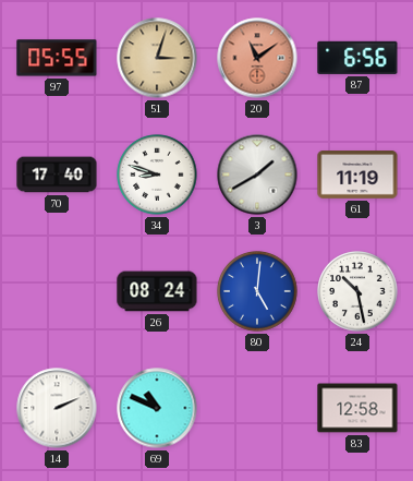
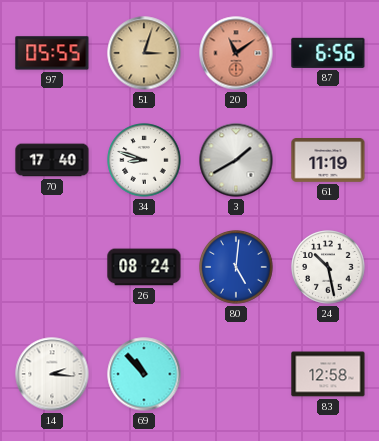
14: 2:11 -> 2:16 (52, 374)
69: 10:49 -> 10:53 (144, 374)
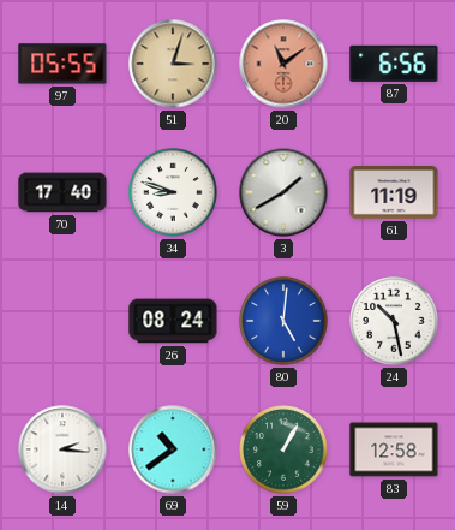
69: 10:53 -> 10:39 (173, 449)
59: none -> 1:05 (283, 449)
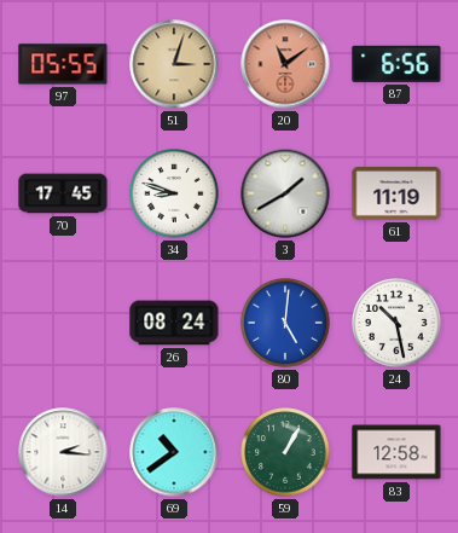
70: 17:40 -> 17:45 (63, 193)
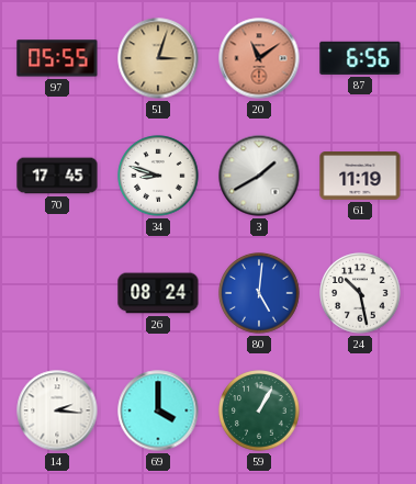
69: 10:39 -> 4:00 (158, 410)
83: 12:58 -> none (396, 452)
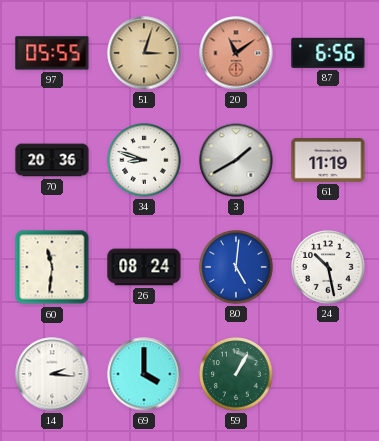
70: 17:45 -> 20:36 (52, 160)
60: none -> 11:31 (52, 267)
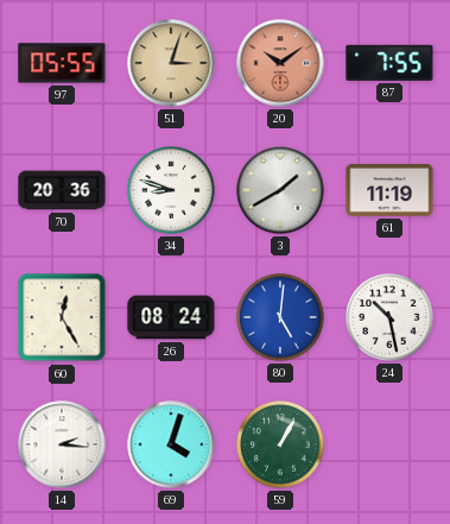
20: 11:09 -> 10:09 (280, 63)
87: 6:56 -> 7:55 (389, 63)
60: 11:31 -> 12:25 (62, 317)
69: 4:00 -> 4:03 (171, 444)
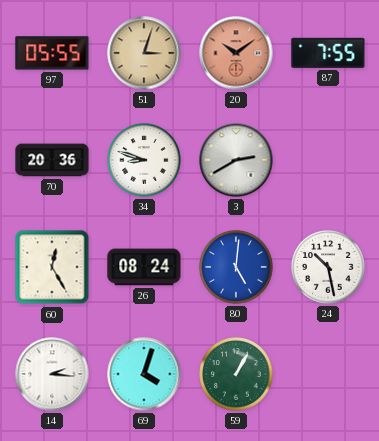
3: 1:40 -> 2:40 (236, 160)
61: 11:19 -> none (389, 191)
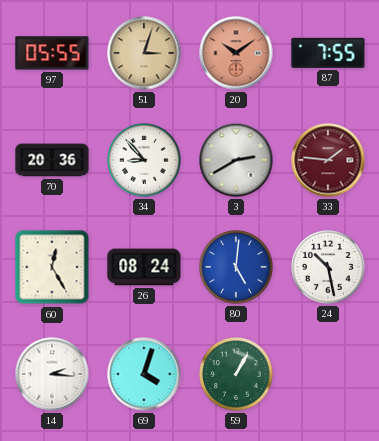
34: 8:48 -> 8:53 (144, 160)
33: none -> 1:46 (328, 160)
